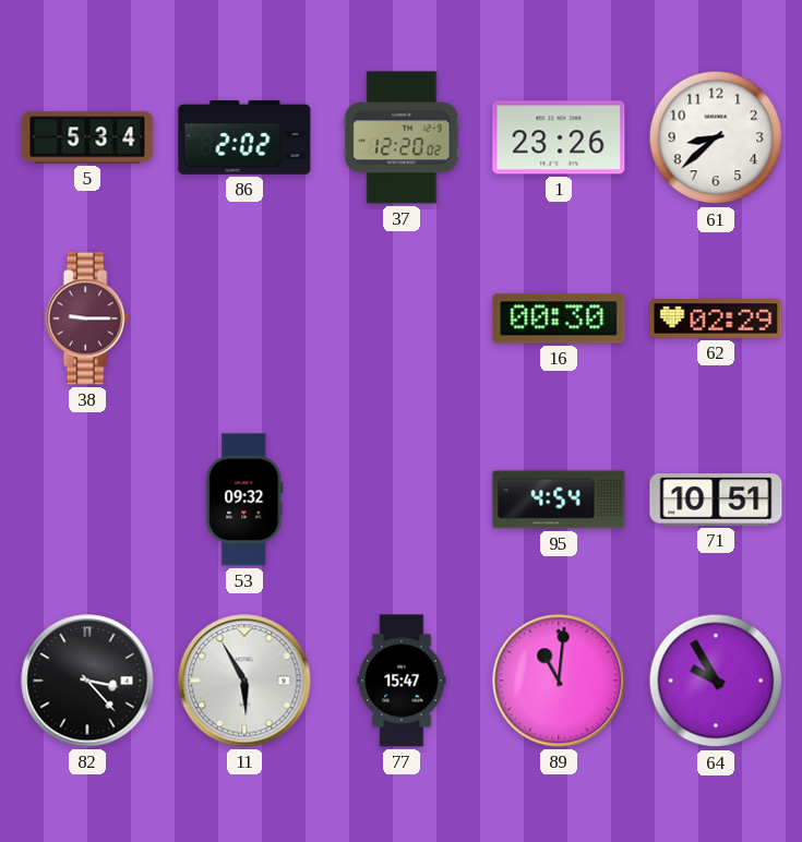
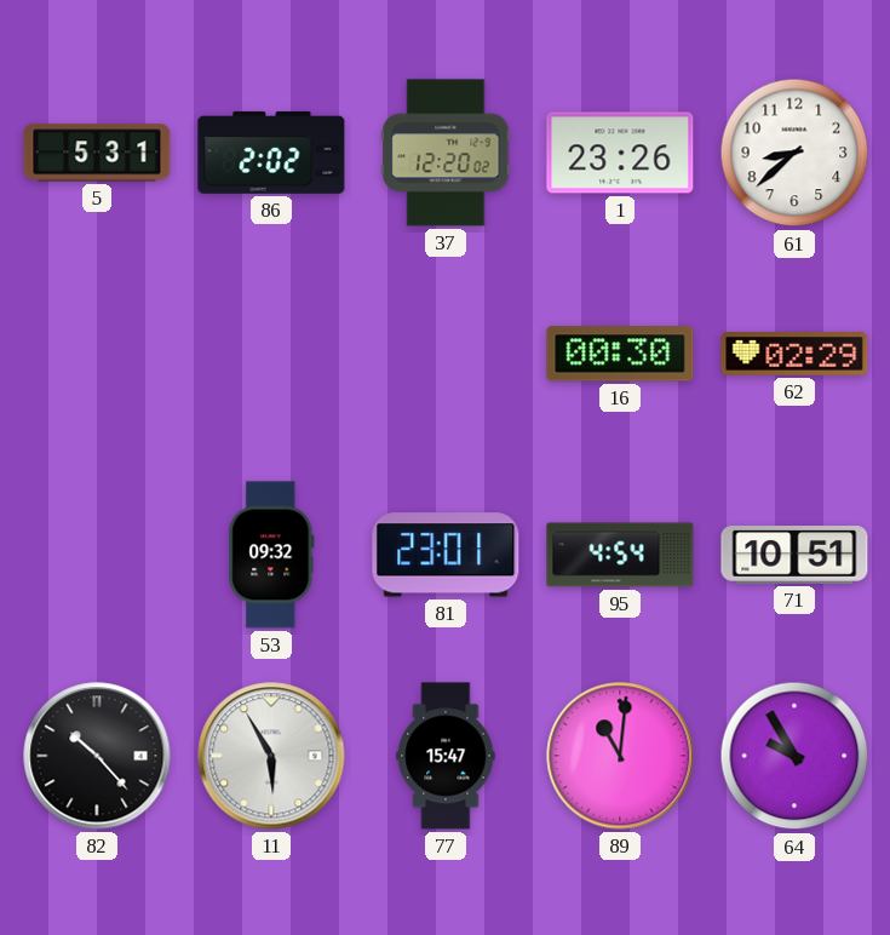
5: 5:34 -> 5:31 (97, 153)
38: 9:15 -> none (87, 318)
81: none -> 23:01 (446, 555)
82: 3:23 -> 10:23 (97, 756)
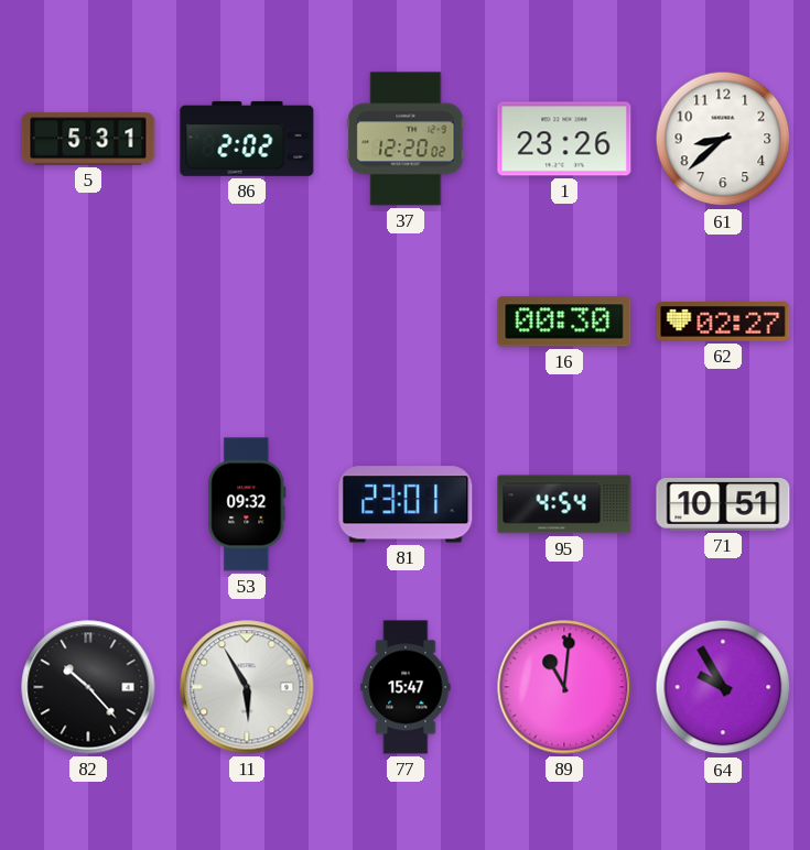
62: 02:29 -> 02:27 (723, 323)
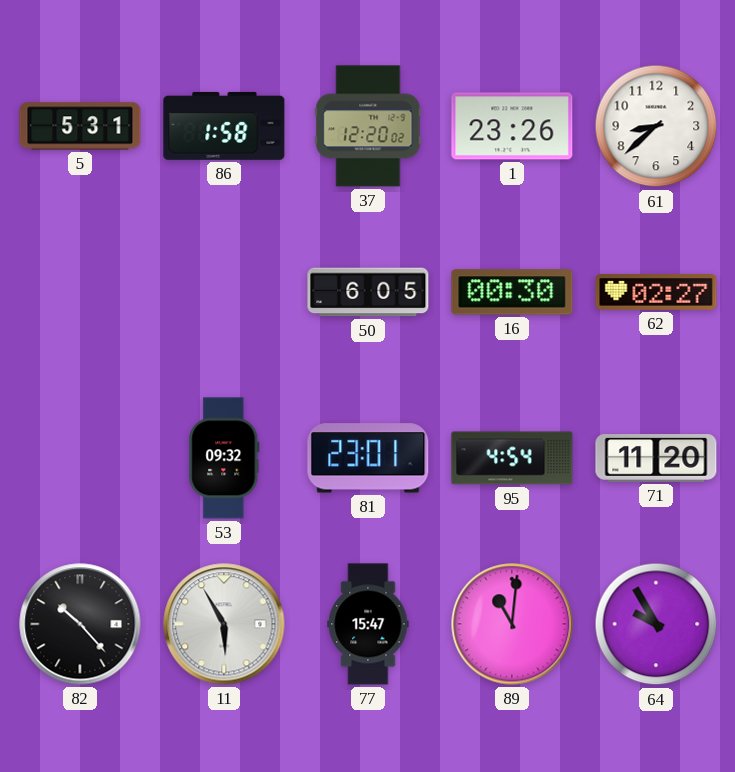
86: 2:02 -> 1:58 (224, 126)
50: none -> 6:05 (368, 292)
71: 10:51 -> 11:20 (656, 458)
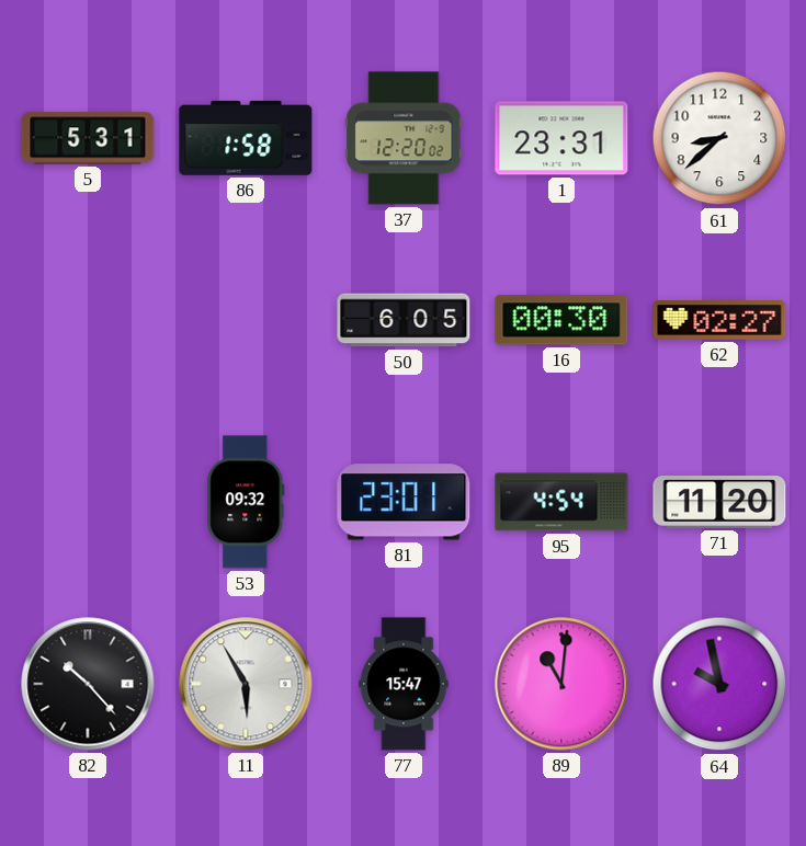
1: 23:26 -> 23:31 (561, 138)
64: 9:55 -> 9:58 (719, 684)
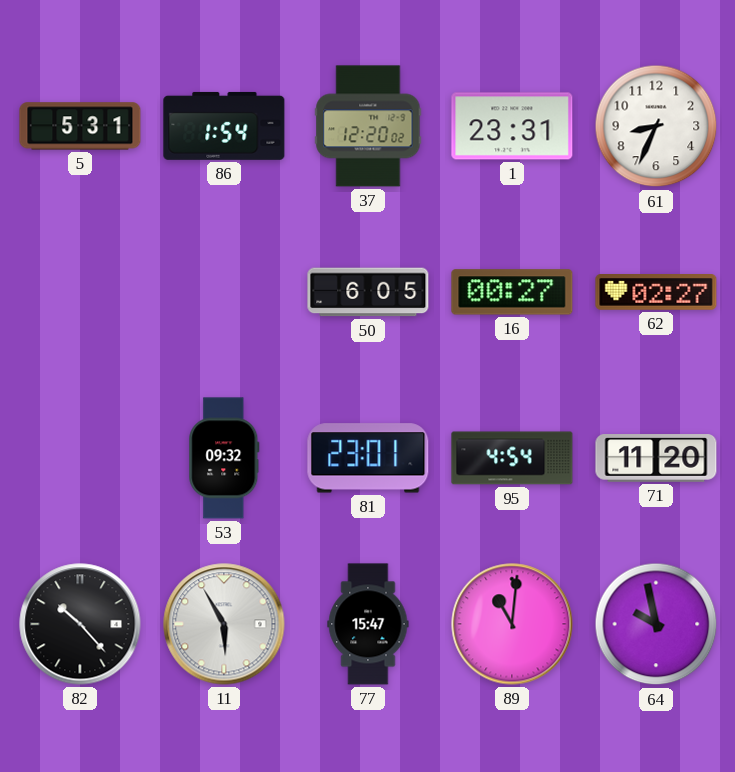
86: 1:58 -> 1:54 (224, 126)
61: 8:38 -> 8:34 (656, 126)
16: 00:30 -> 00:27 (512, 292)
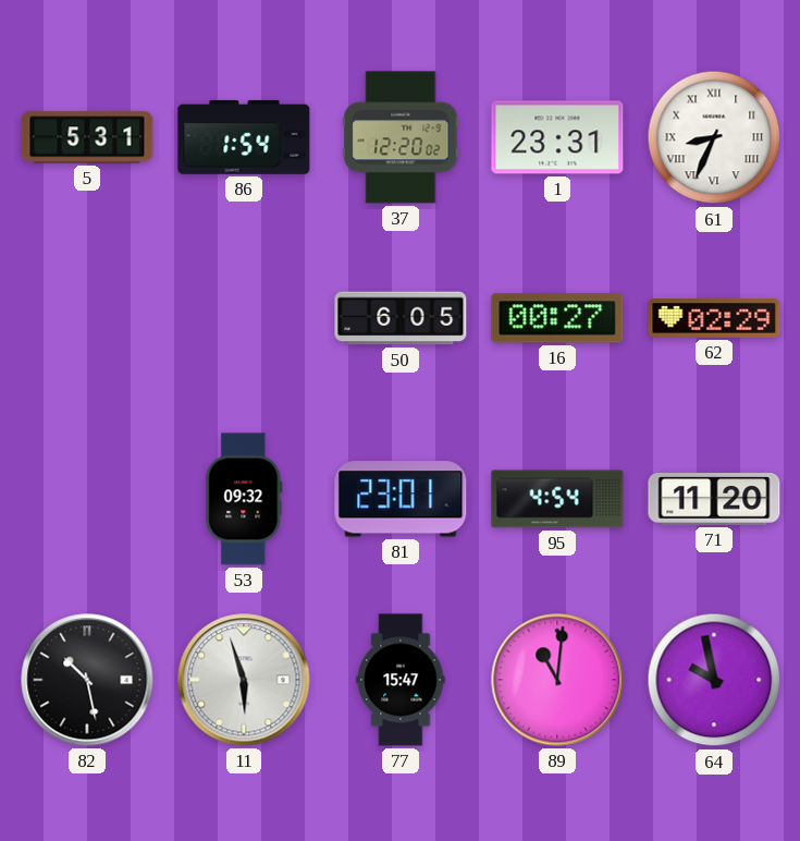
61 numerals: Arabic -> Roman (714, 137)
62: 02:27 -> 02:29 (714, 319)
82: 10:23 -> 10:28 (87, 680)
11: 5:55 -> 5:57 (244, 680)
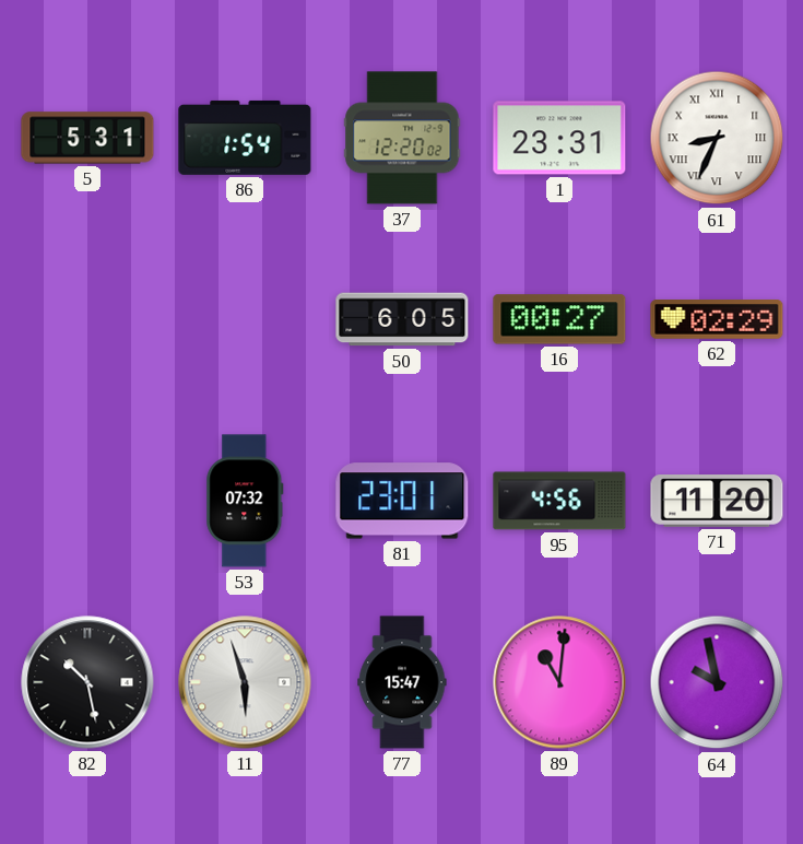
53: 09:32 -> 07:32 (245, 501)
95: 4:54 -> 4:56 (559, 501)
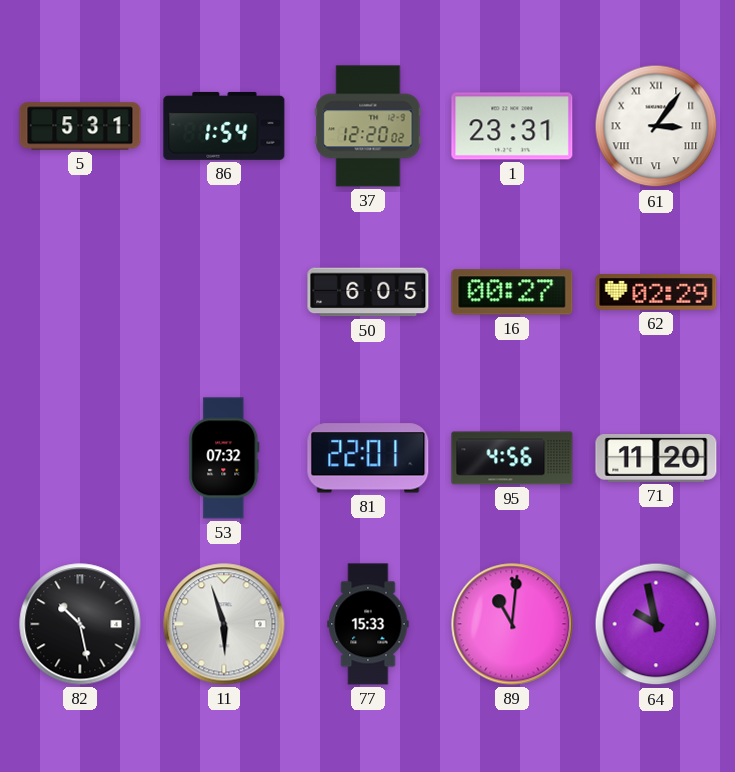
61: 8:34 -> 3:06 (656, 126)
81: 23:01 -> 22:01 (368, 458)
77: 15:47 -> 15:33 (368, 624)
